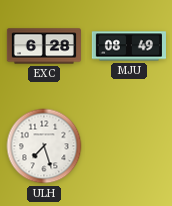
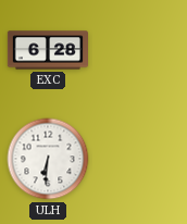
MJU: 08:49 -> none (128, 46)
ULH: 7:27 -> 6:31 (48, 159)
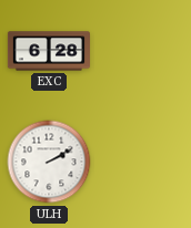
ULH: 6:31 -> 2:10 (49, 162)
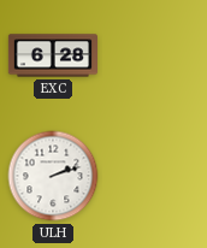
ULH: 2:10 -> 2:12 (53, 176)
